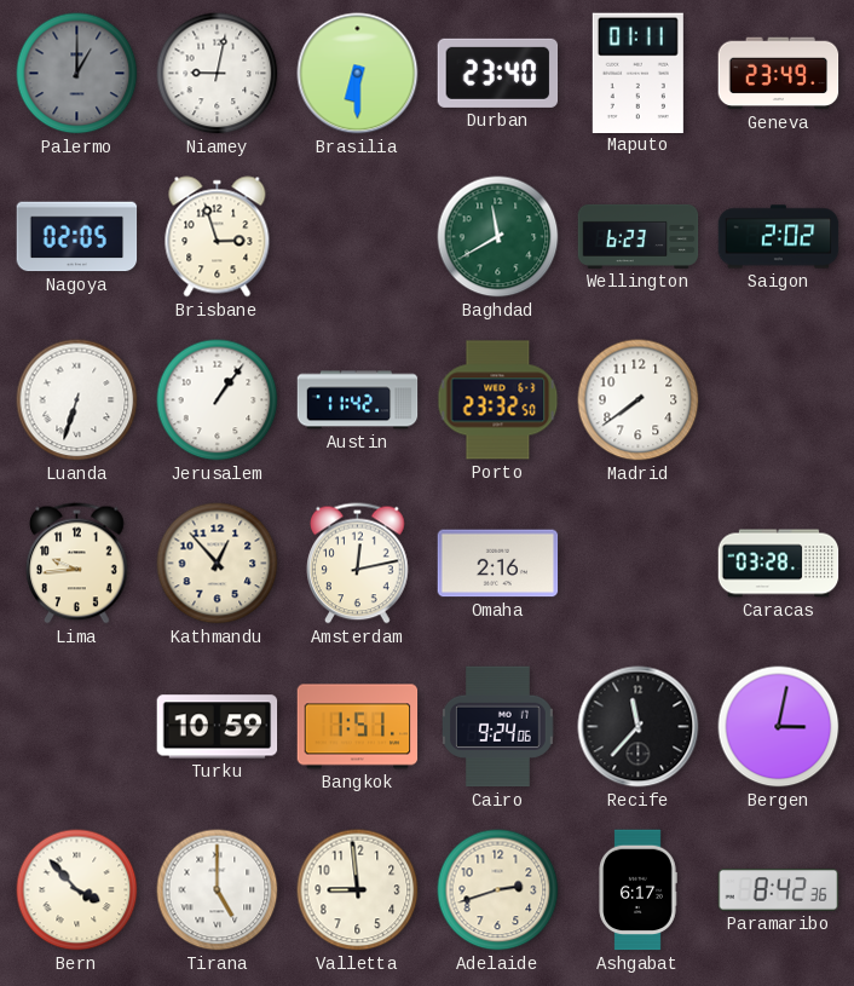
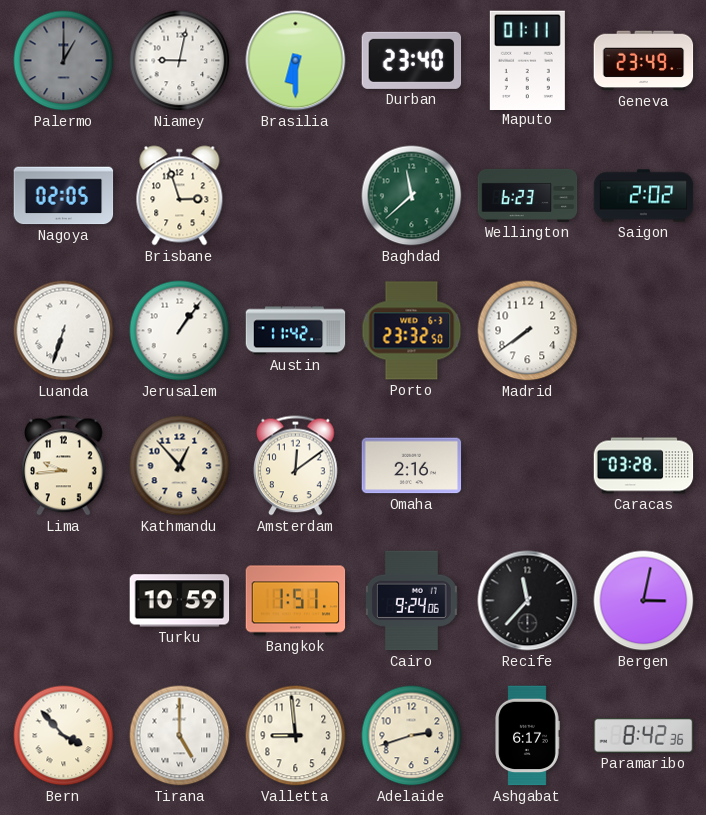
Baghdad: 11:40 -> 11:38 (412, 196)
Amsterdam: 12:13 -> 12:09 (296, 466)
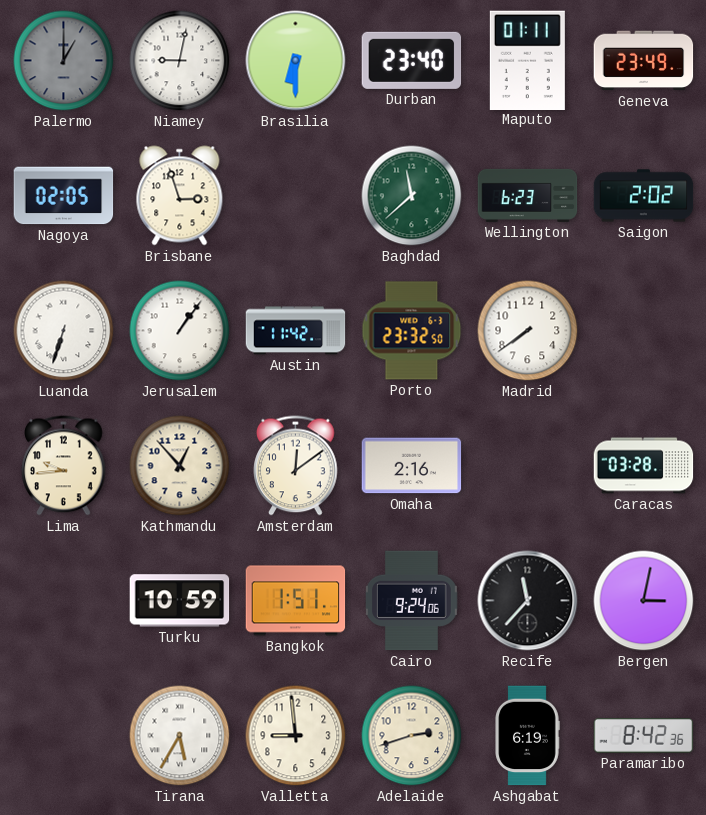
Bern: 3:53 -> none (64, 736)
Tirana: 5:00 -> 5:35 (180, 736)
Ashgabat: 6:17 -> 6:19 (527, 736)
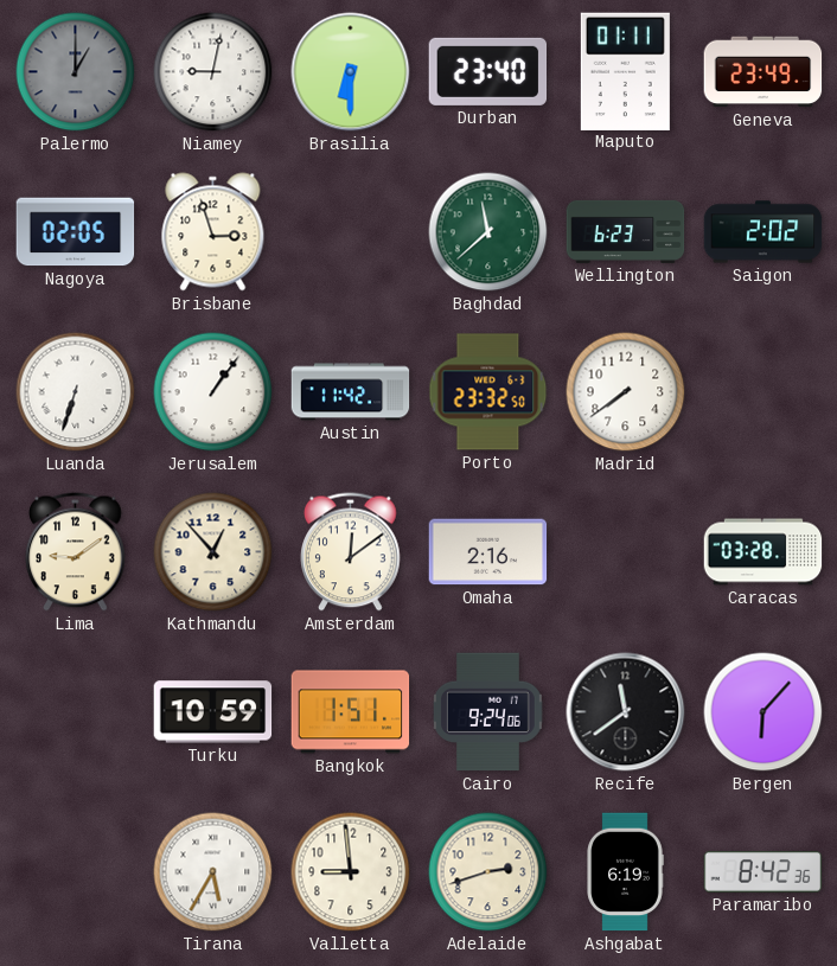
Lima: 9:44 -> 9:09 (76, 552)
Recife: 11:37 -> 11:39 (626, 712)
Bergen: 3:02 -> 6:07 (763, 712)
